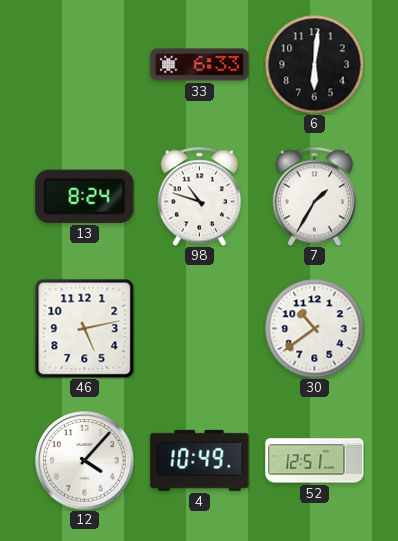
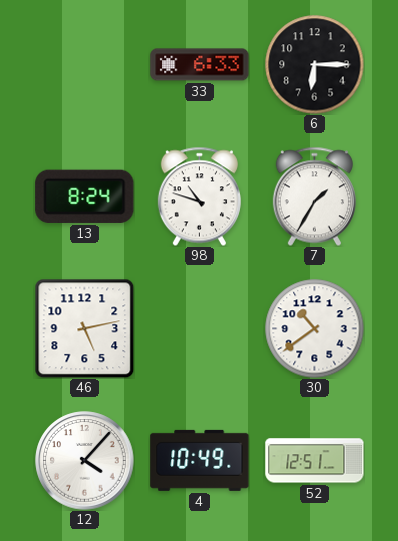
6: 6:01 -> 6:15 (315, 65)
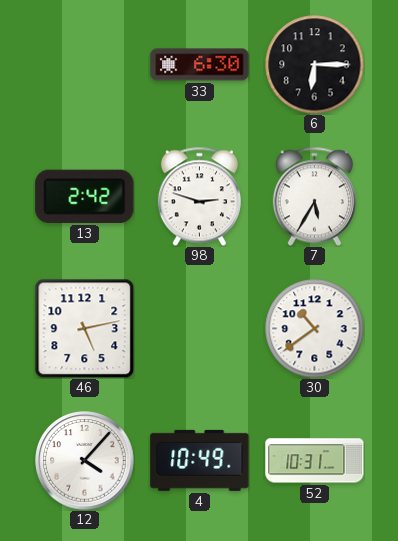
33: 6:33 -> 6:30 (200, 65)
13: 8:24 -> 2:42 (85, 196)
98: 10:48 -> 2:48 (199, 196)
7: 1:35 -> 5:35 (314, 196)
52: 12:51 -> 10:31 (315, 461)
